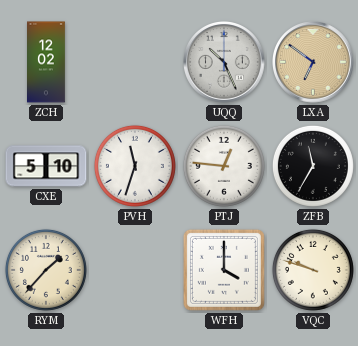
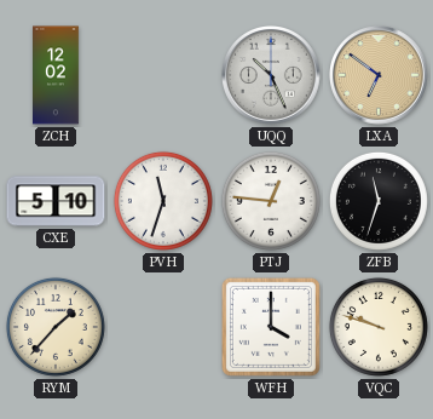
ZFB: 11:35 -> 11:33 (379, 201)
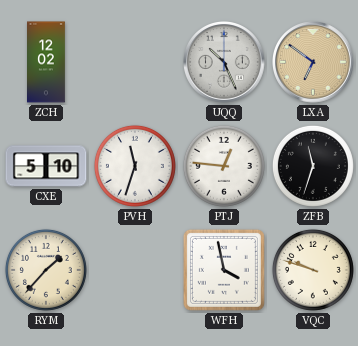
WFH: 4:00 -> 3:58 (224, 270)
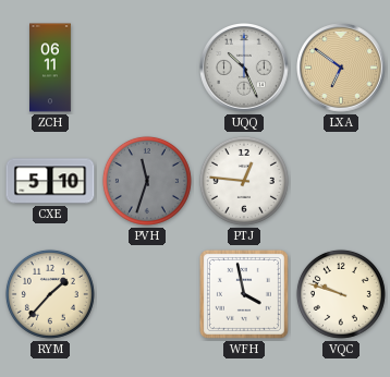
ZCH: 12:02 -> 06:11 (51, 68)
PVH dial: white -> grey (147, 181)
ZFB: 11:33 -> none (313, 166)
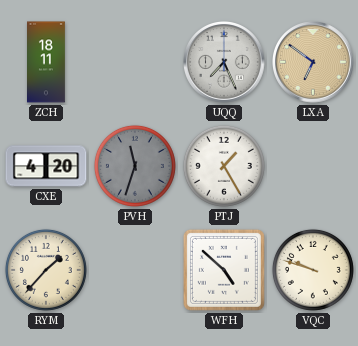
ZCH: 06:11 -> 18:11 (47, 62)
UQQ: 10:26 -> 7:26 (225, 63)
CXE: 5:10 -> 4:20 (46, 166)
PTJ: 12:46 -> 1:25 (224, 166)
WFH: 3:58 -> 4:52 (224, 270)
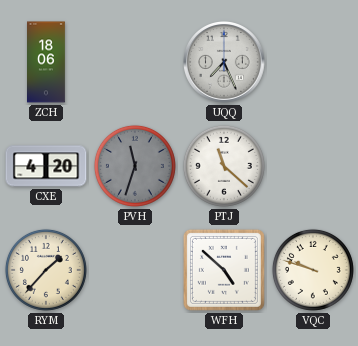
ZCH: 18:11 -> 18:06 (47, 62)
LXA: 6:51 -> none (314, 63)
PTJ: 1:25 -> 11:22 (224, 166)
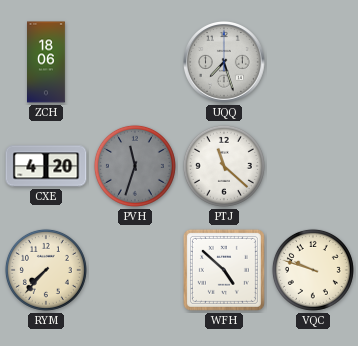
UQQ: 7:26 -> 7:27 (225, 63)
RYM: 1:37 -> 7:37 (46, 270)
